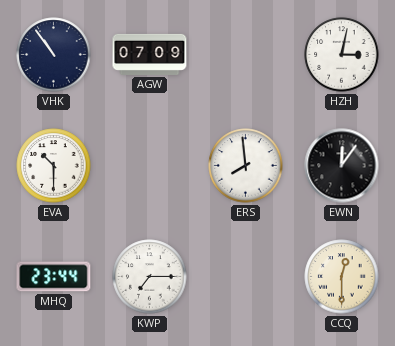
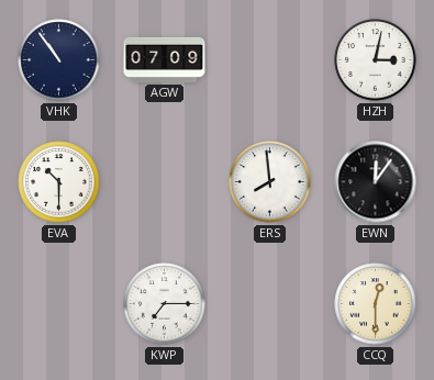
MHQ: 23:44 -> none (54, 277)
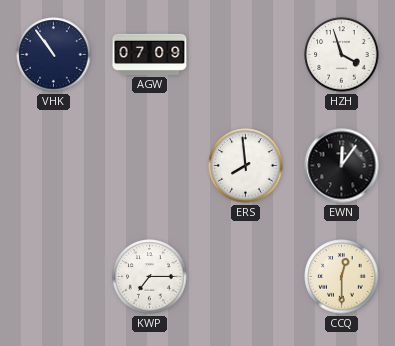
HZH: 3:02 -> 3:57 (342, 55)
EVA: 10:30 -> none (59, 182)
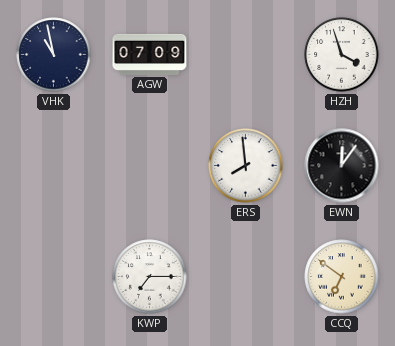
VHK: 10:54 -> 10:58 (54, 55)
CCQ: 12:30 -> 6:51 (342, 277)
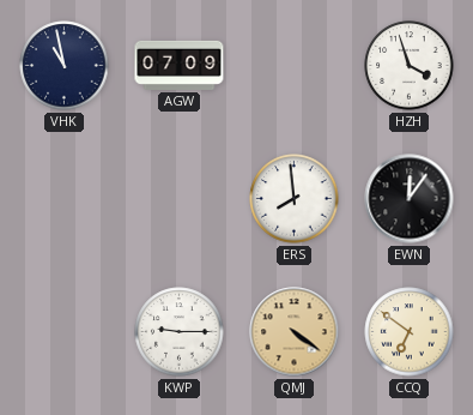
KWP: 7:15 -> 9:15 (180, 332)
QMJ: none -> 4:21 (295, 332)
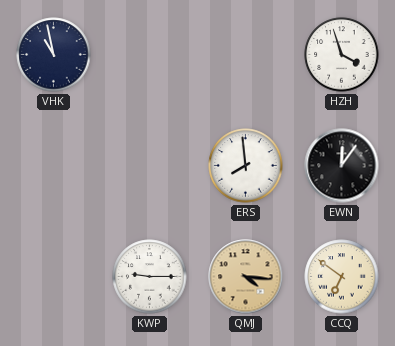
AGW: 07:09 -> none (180, 65)
QMJ: 4:21 -> 4:16 (246, 277)
